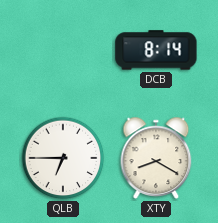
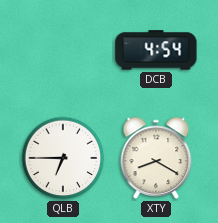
DCB: 8:14 -> 4:54 (156, 50)
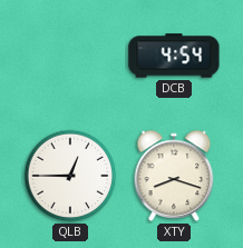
QLB: 6:45 -> 12:45 (70, 176)
XTY: 8:20 -> 8:18 (174, 176)
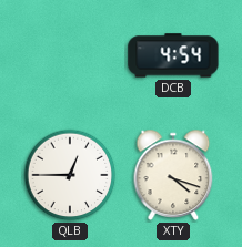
XTY: 8:18 -> 4:18 (173, 175)
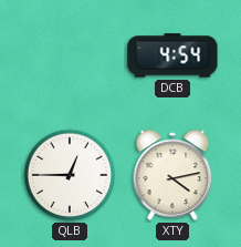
XTY: 4:18 -> 4:13 (172, 175)
